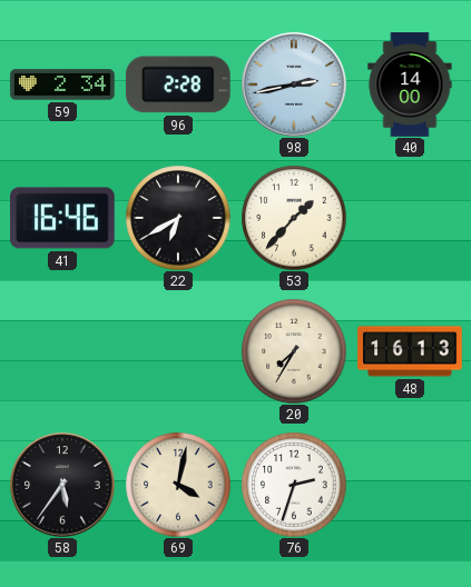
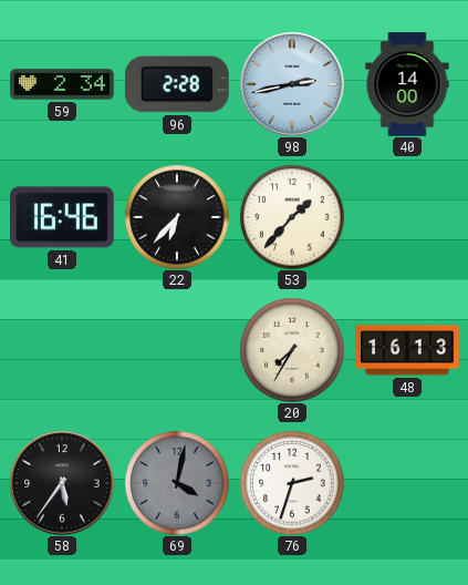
22: 6:40 -> 6:37 (177, 217)
69 dial: cream -> grey (177, 483)
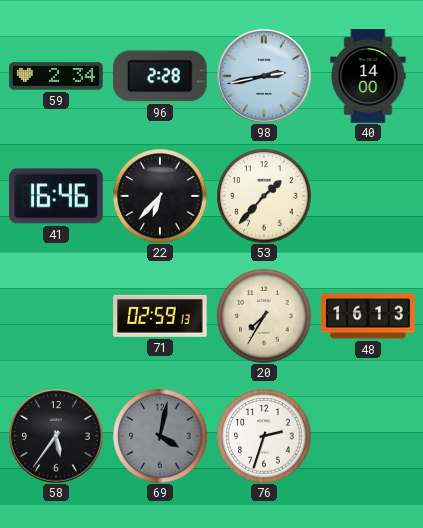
71: none -> 02:59 (160, 316)
